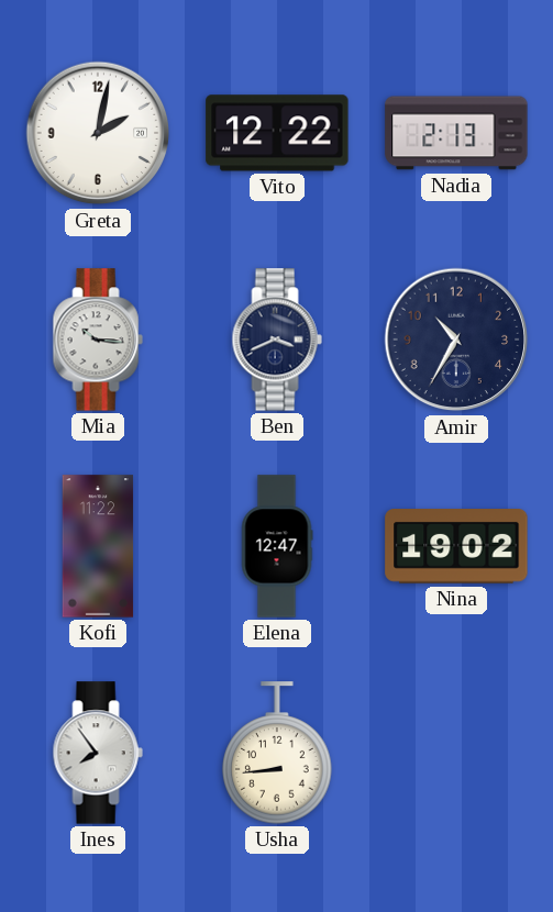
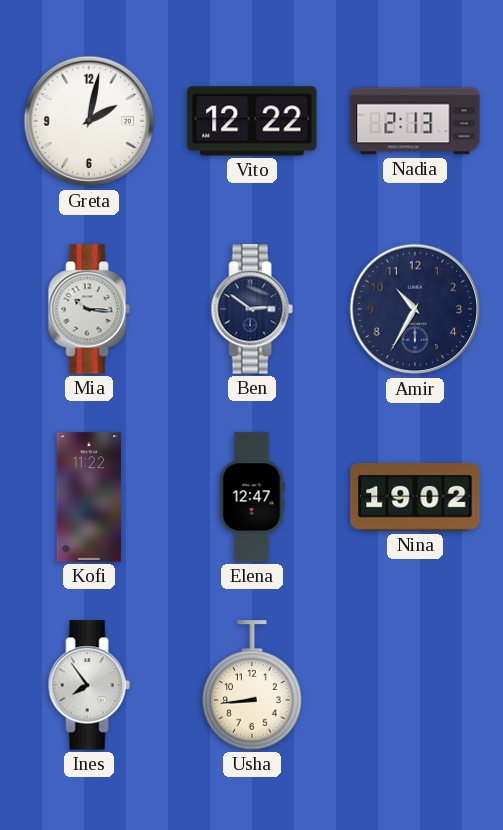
Ben: 3:41 -> 2:51 (252, 309)
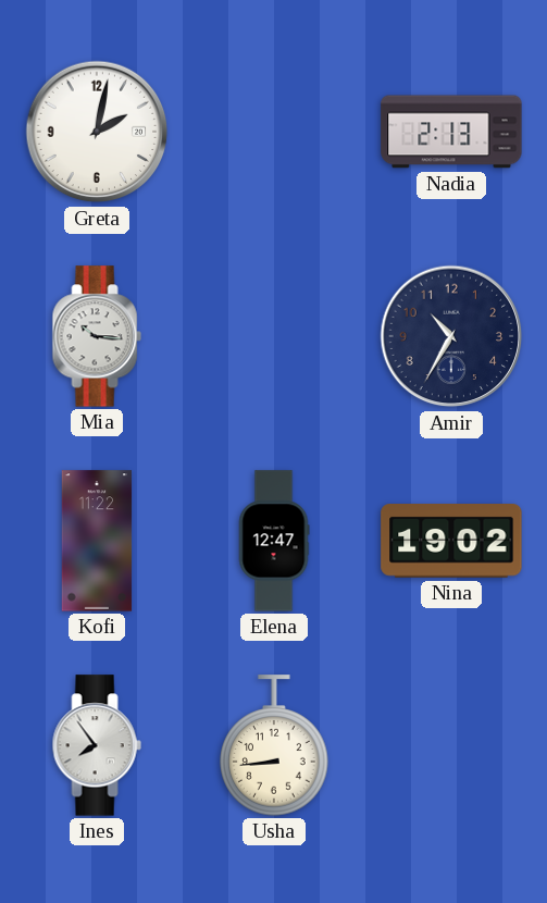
Vito: 12:22 -> none (252, 121)
Ben: 2:51 -> none (252, 309)
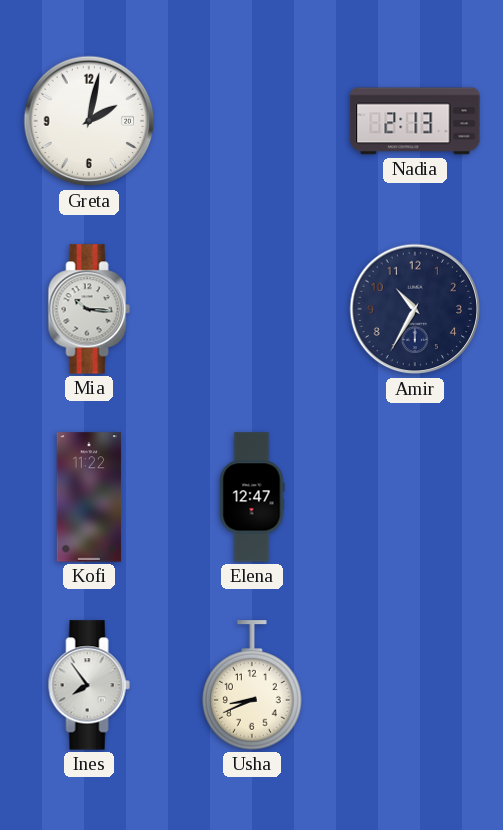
Nina: 19:02 -> none (451, 542)
Usha: 8:44 -> 8:41 (252, 685)
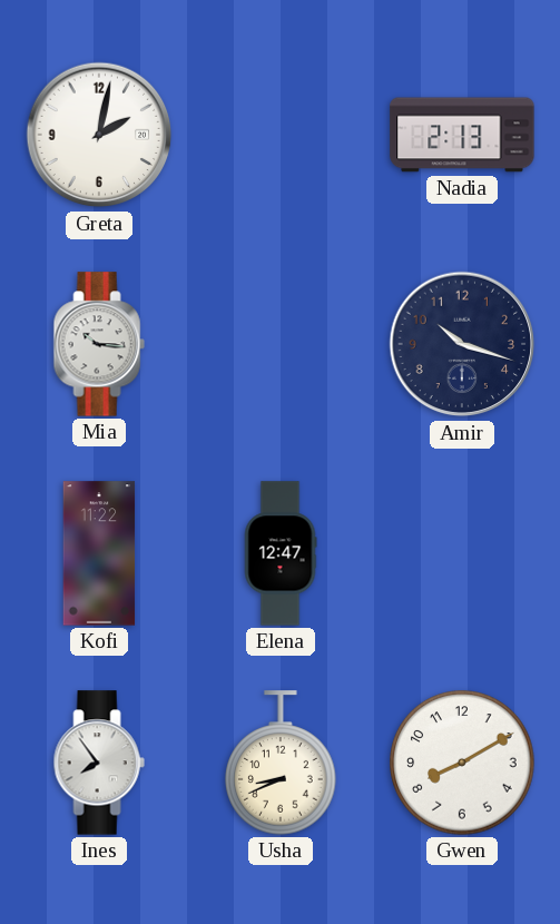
Amir: 10:35 -> 10:18 (462, 344)
Gwen: none -> 8:10 (462, 763)
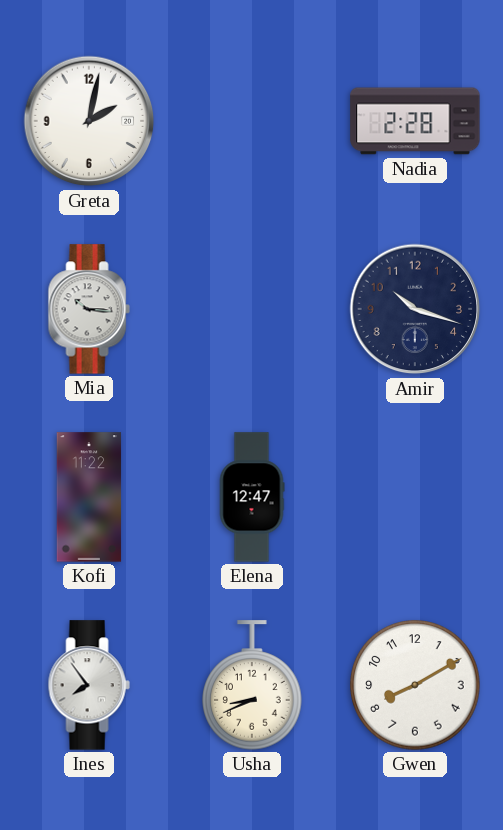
Nadia: 2:13 -> 2:28 (415, 121)
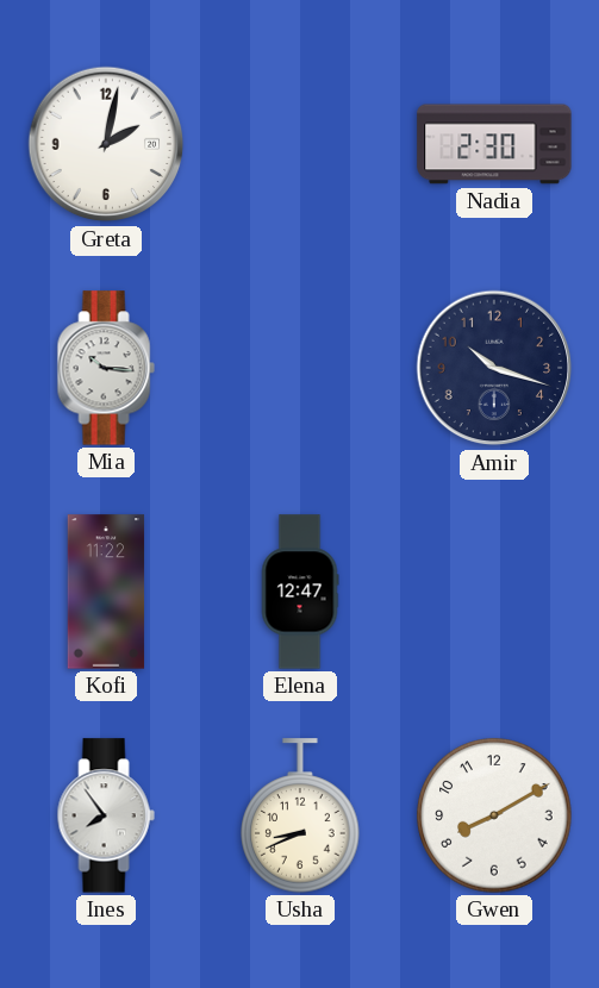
Nadia: 2:28 -> 2:30 (494, 144)
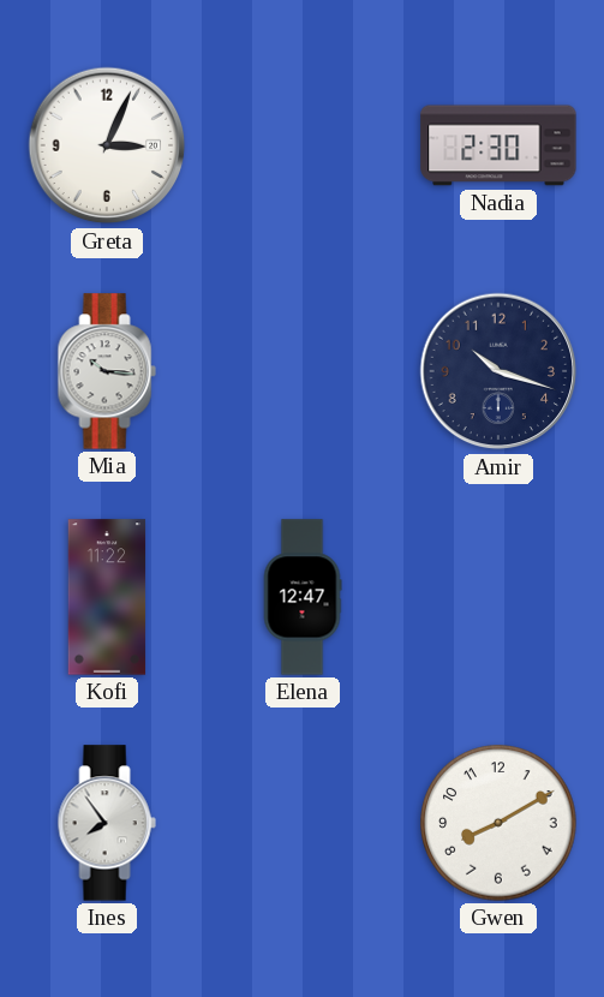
Greta: 2:02 -> 3:04 (107, 145)
Usha: 8:41 -> none (300, 815)
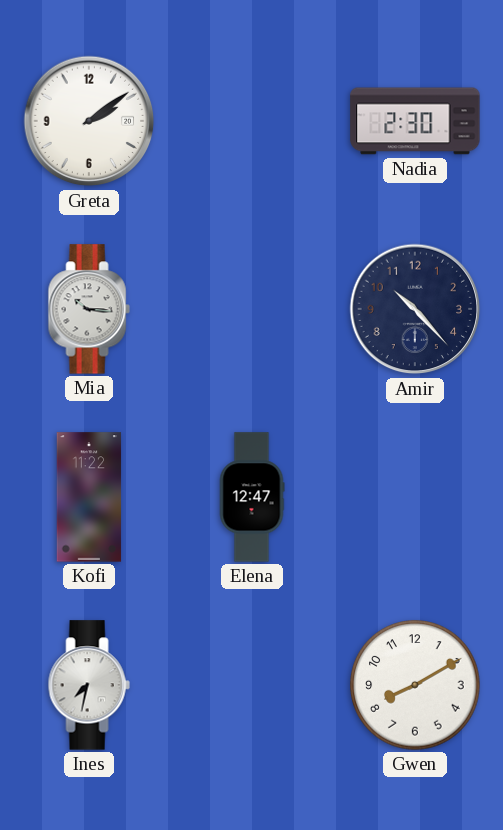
Greta: 3:04 -> 2:09 (89, 121)
Amir: 10:18 -> 10:23 (415, 309)
Ines: 7:54 -> 7:32 (89, 685)
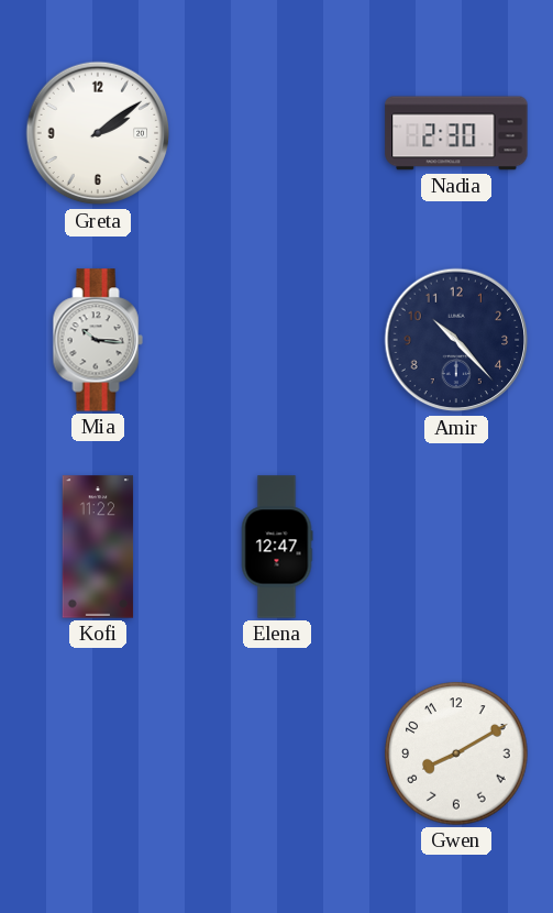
Ines: 7:32 -> none (89, 685)
